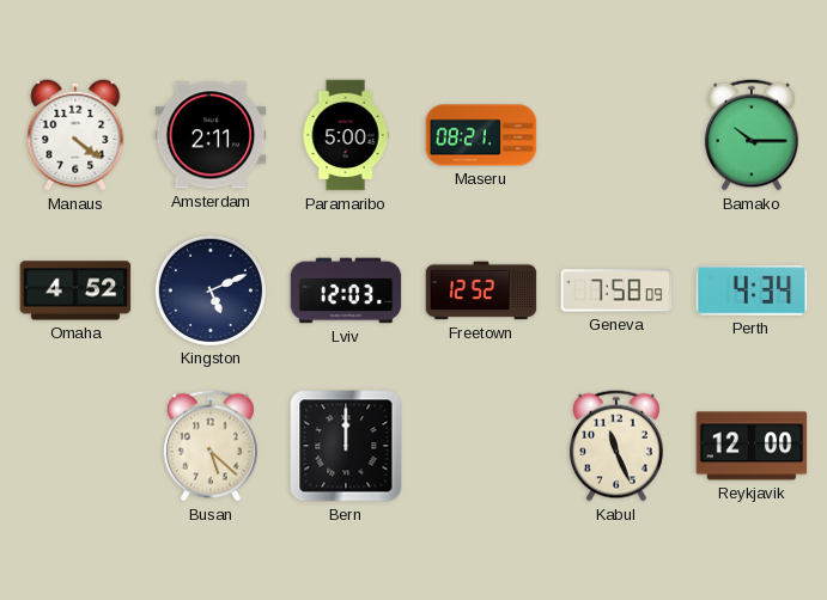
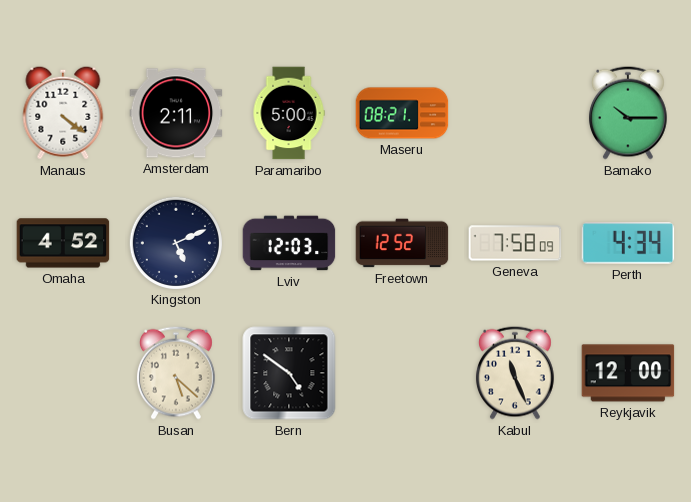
Bern: 12:00 -> 4:51 (289, 373)
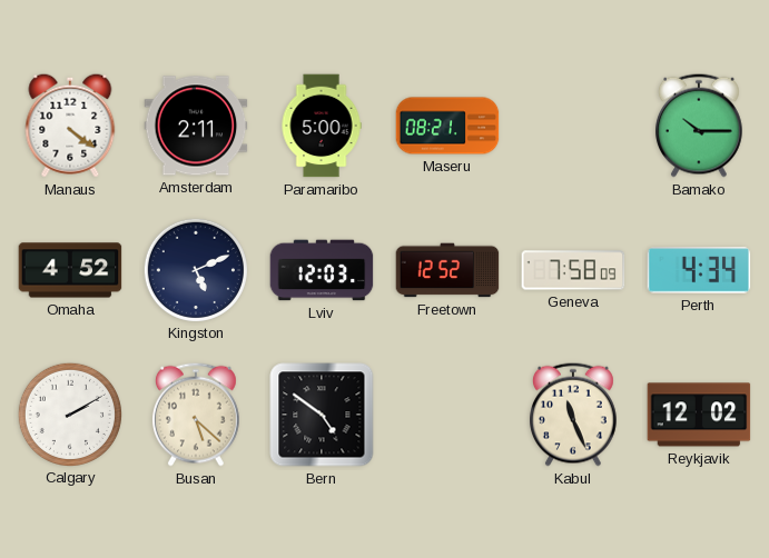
Calgary: none -> 2:10 (69, 413)
Reykjavik: 12:00 -> 12:02 (699, 415)
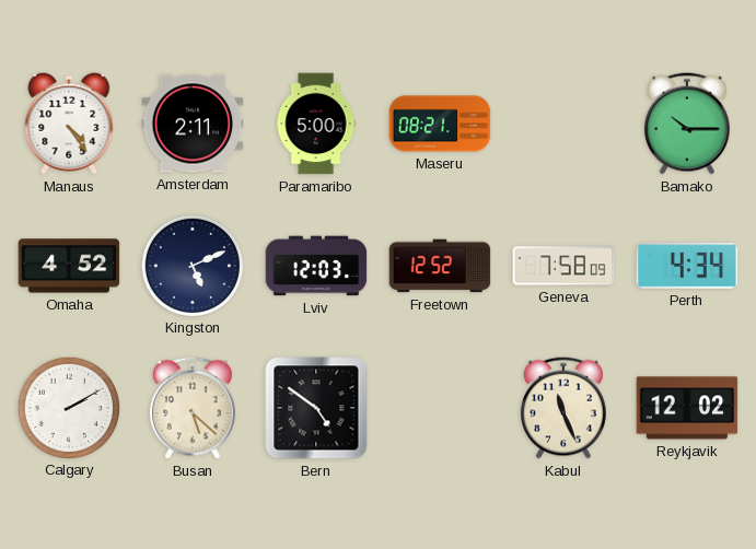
Manaus: 4:21 -> 4:24 (69, 124)
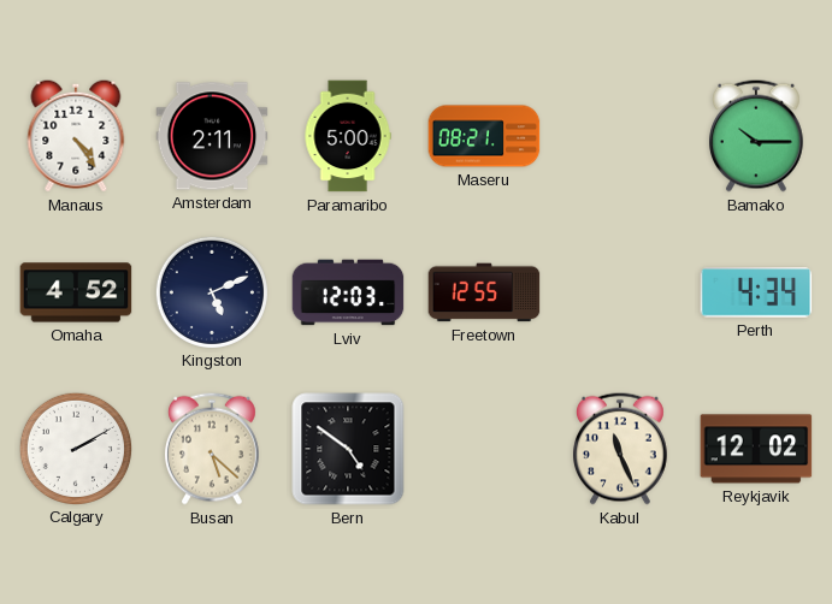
Freetown: 12:52 -> 12:55 (484, 292)
Geneva: 7:58 -> none (563, 266)
